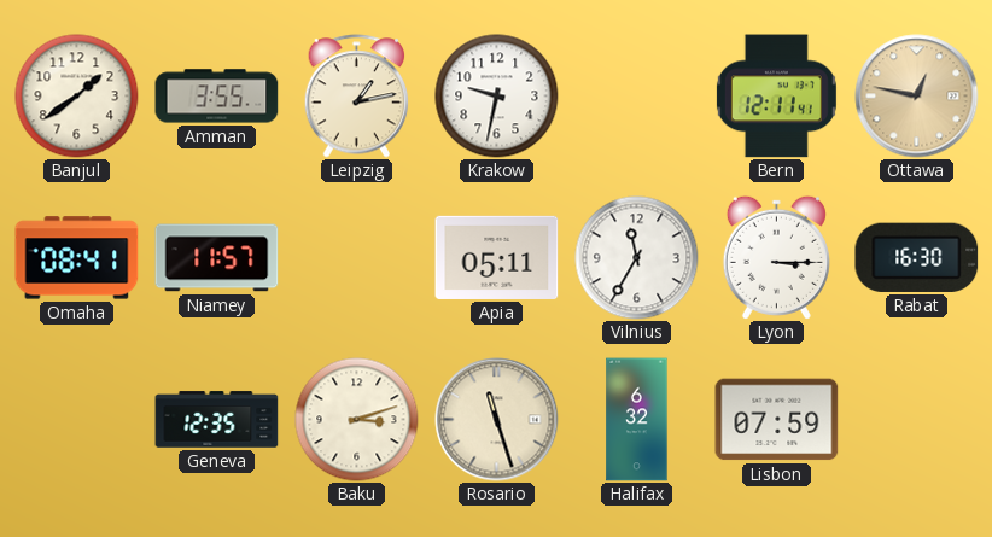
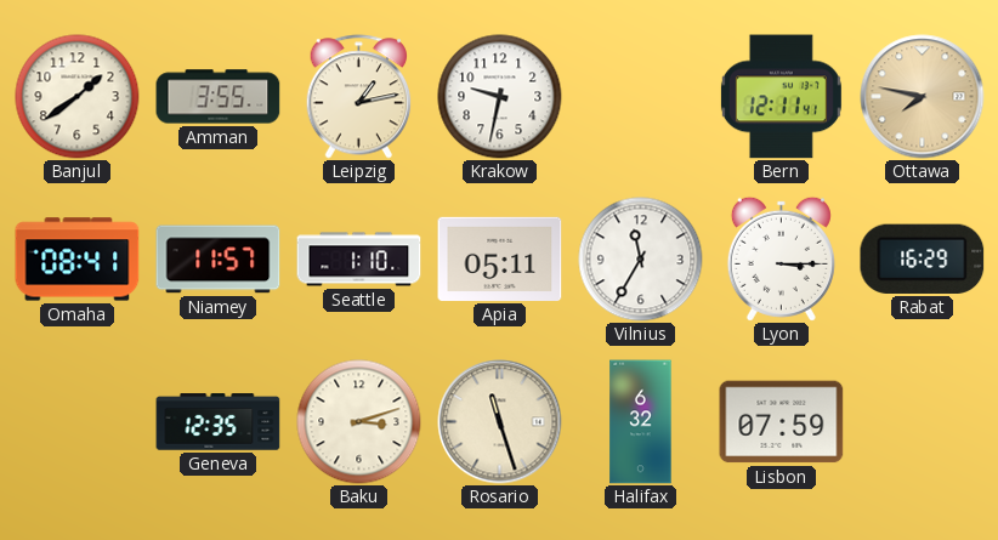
Ottawa: 12:47 -> 7:47 (923, 97)
Seattle: none -> 1:10 (359, 260)
Rabat: 16:30 -> 16:29 (923, 258)
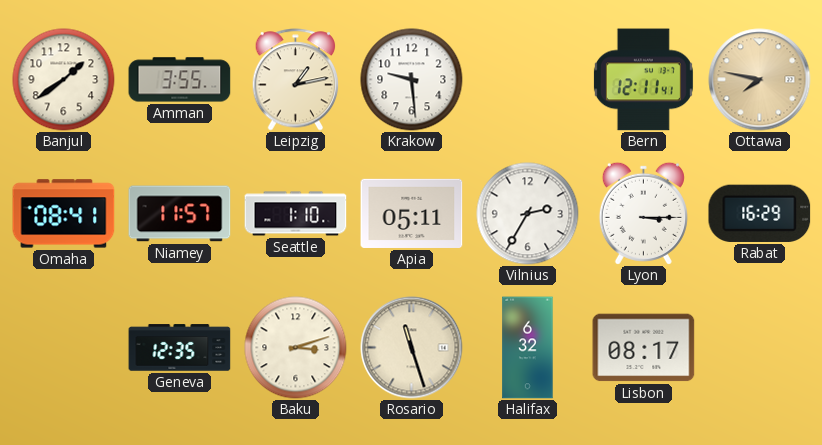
Krakow: 9:32 -> 9:29 (412, 80)
Vilnius: 11:35 -> 2:35 (528, 214)
Lisbon: 07:59 -> 08:17 (644, 348)
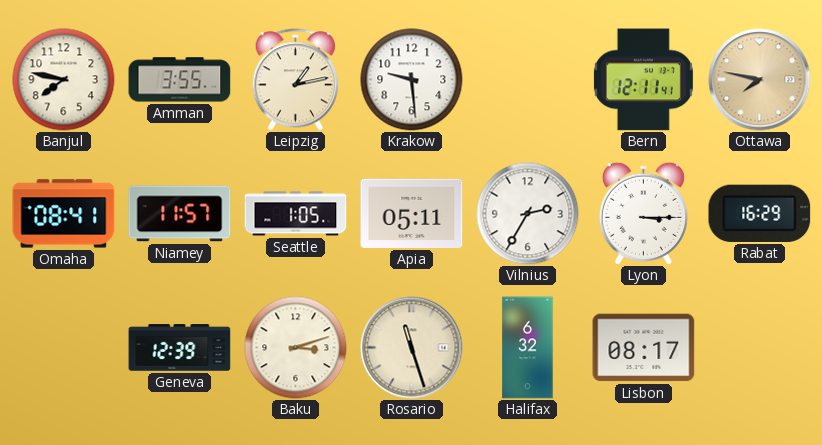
Banjul: 1:39 -> 7:47 (64, 80)
Seattle: 1:10 -> 1:05 (296, 214)
Geneva: 12:35 -> 12:39 (180, 348)
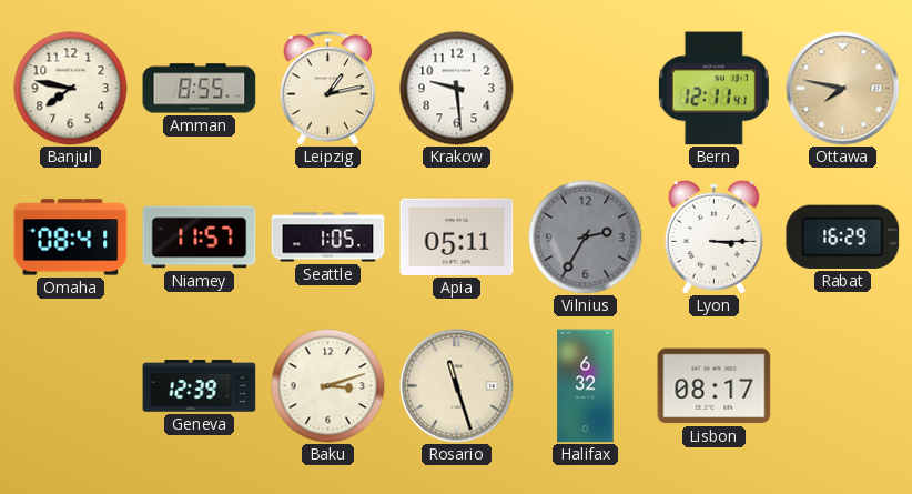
Amman: 3:55 -> 8:55 (200, 89)
Vilnius dial: white -> grey (586, 238)
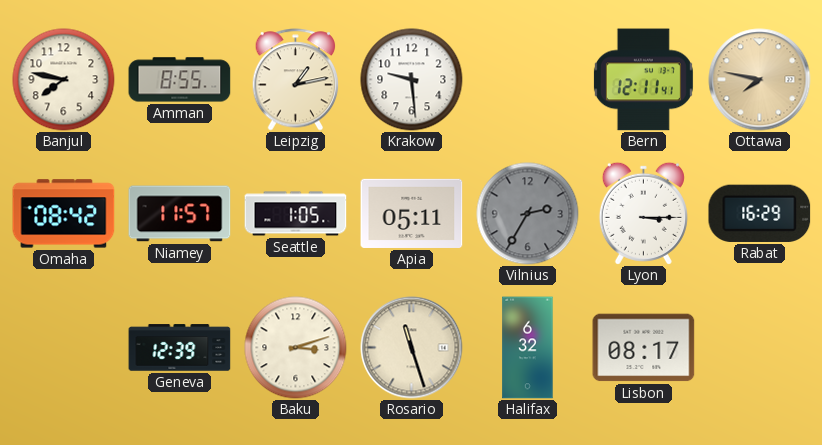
Omaha: 08:41 -> 08:42 (64, 214)
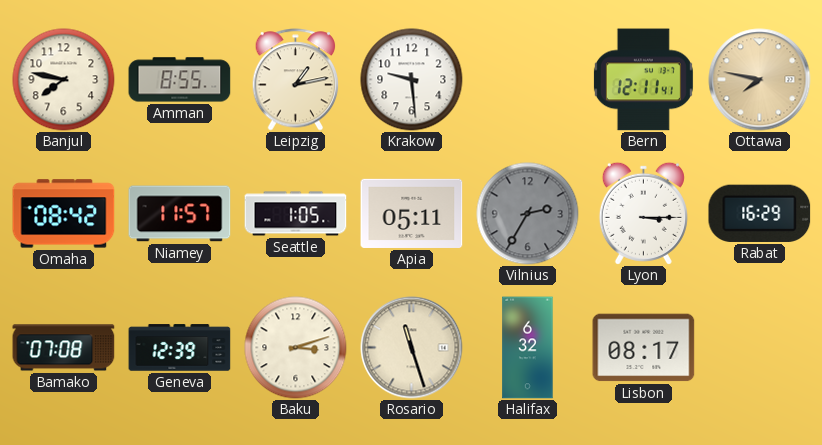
Bamako: none -> 07:08 (64, 348)
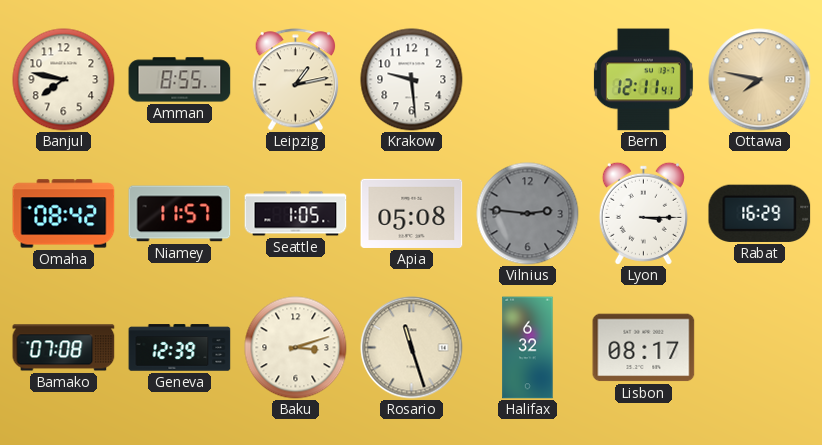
Apia: 05:11 -> 05:08 (412, 213)
Vilnius: 2:35 -> 2:46 (528, 214)
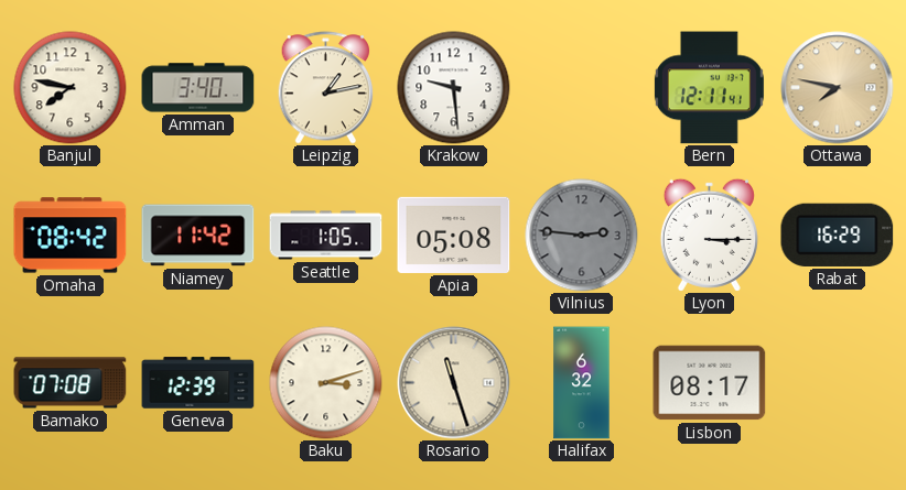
Amman: 8:55 -> 3:40 (198, 88)
Niamey: 11:57 -> 11:42 (198, 236)
